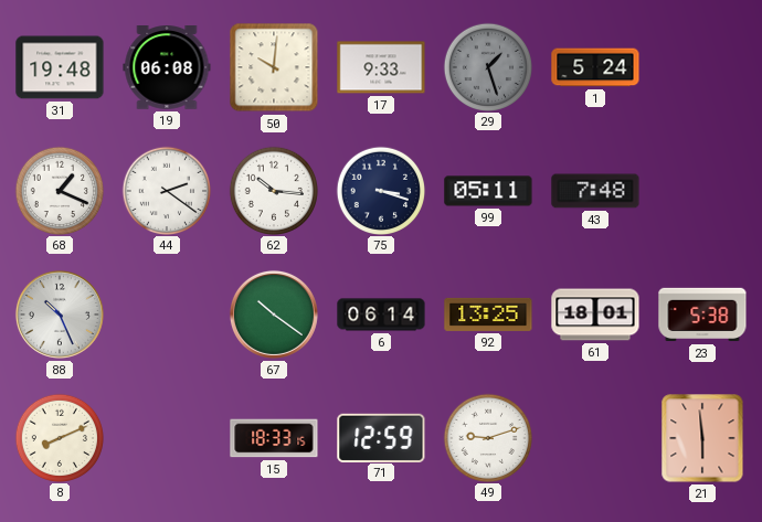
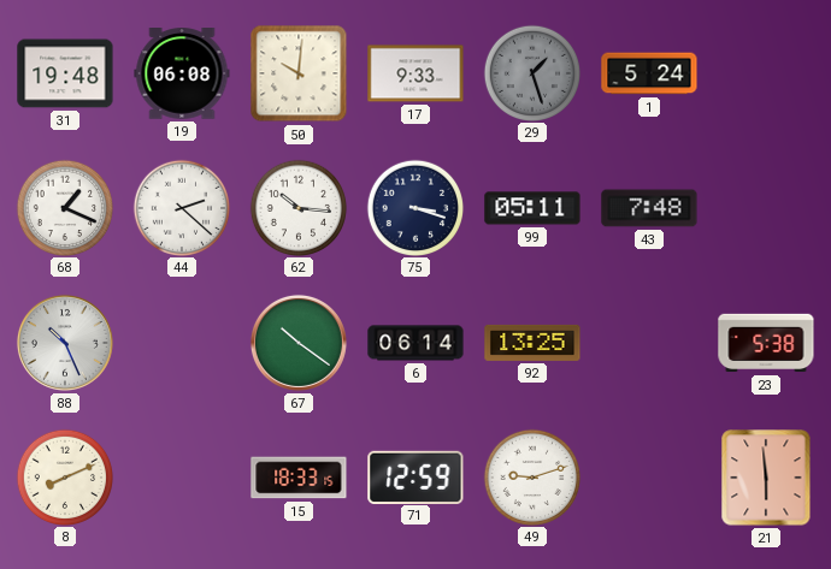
44: 2:21 -> 2:22 (181, 207)
61: 18:01 -> none (595, 315)
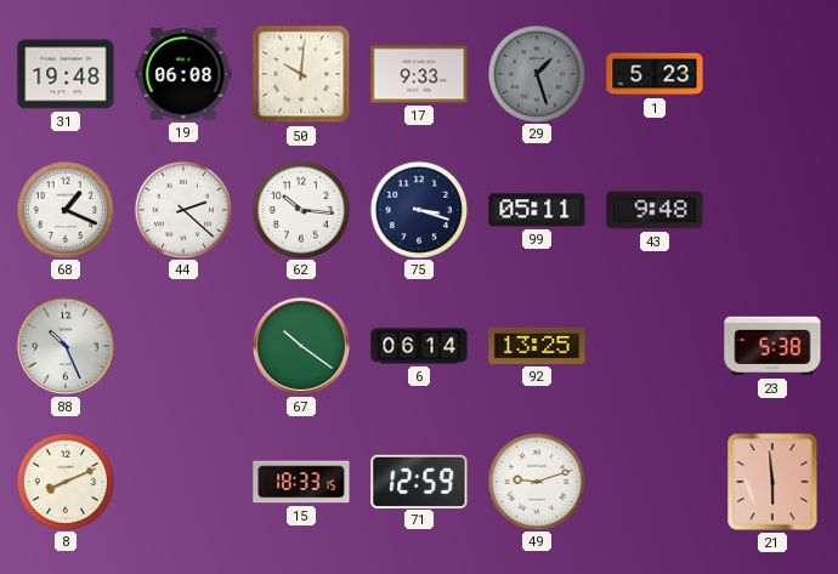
1: 5:24 -> 5:23 (655, 74)
43: 7:48 -> 9:48 (655, 210)
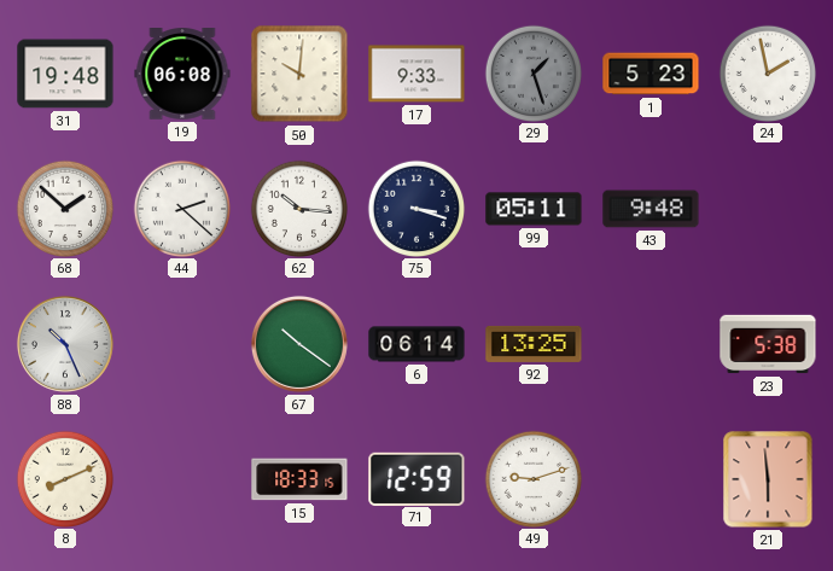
24: none -> 1:58 (767, 72)
68: 1:19 -> 1:52 (64, 208)
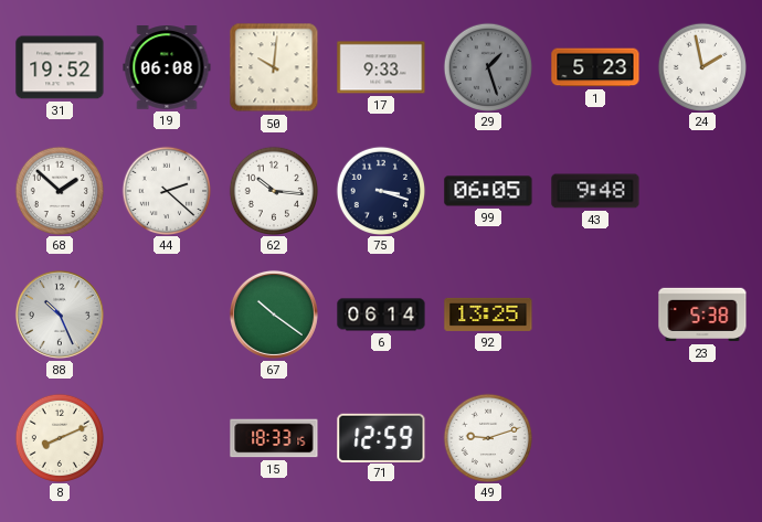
31: 19:48 -> 19:52 (60, 67)
99: 05:11 -> 06:05 (488, 191)
21: 5:59 -> none (768, 479)
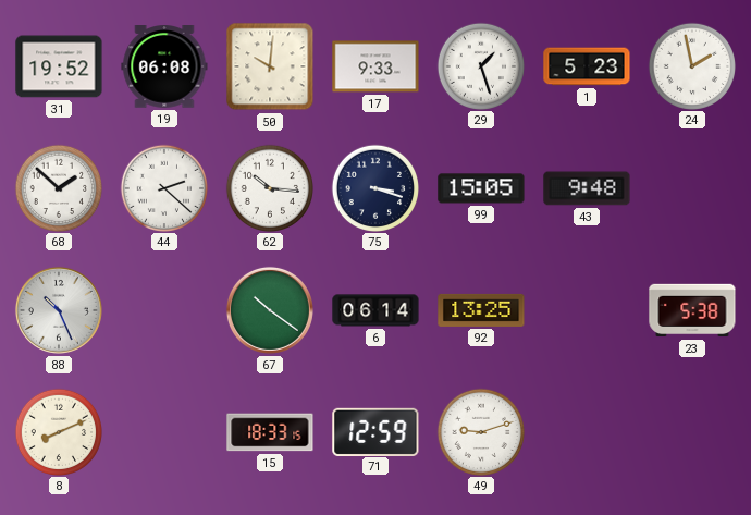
29 dial: grey -> white (480, 65)
99: 06:05 -> 15:05 (481, 188)
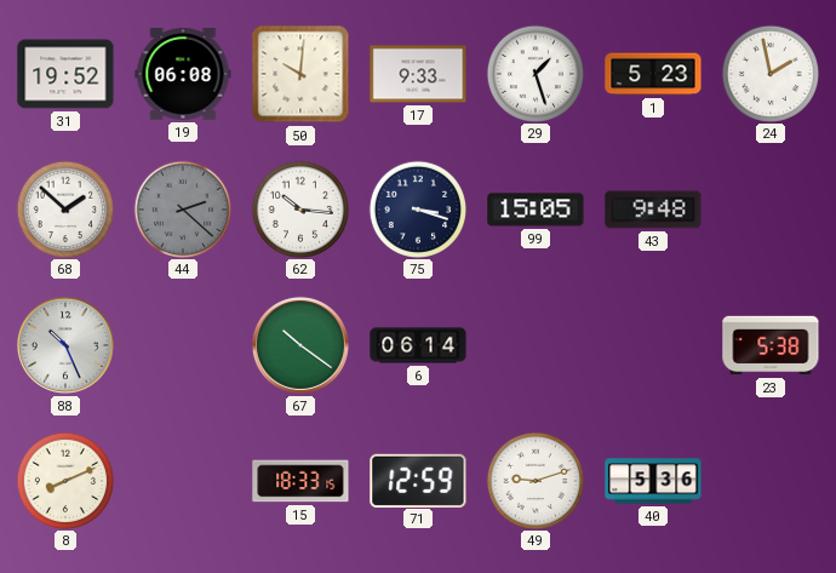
44 dial: white -> grey (182, 208)
92: 13:25 -> none (481, 310)
40: none -> 5:36 (653, 481)
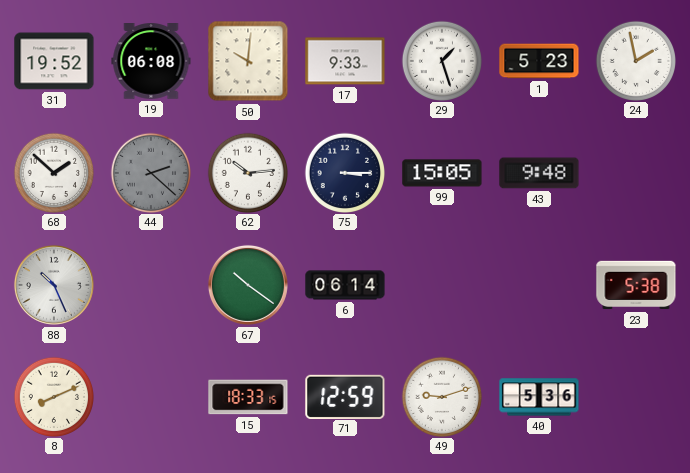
62: 10:16 -> 10:14 (247, 172)
75: 3:18 -> 3:15 (344, 172)
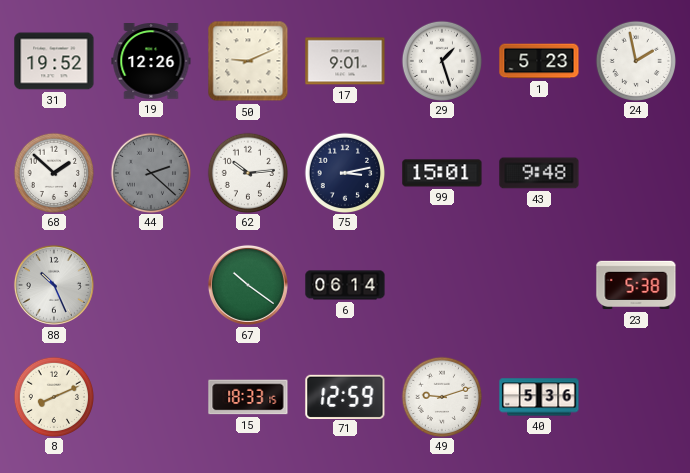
19: 06:08 -> 12:26 (151, 61)
50: 10:01 -> 9:11 (248, 61)
17: 9:33 -> 9:01 (345, 61)
75: 3:15 -> 3:13 (344, 172)
99: 15:05 -> 15:01 (442, 173)
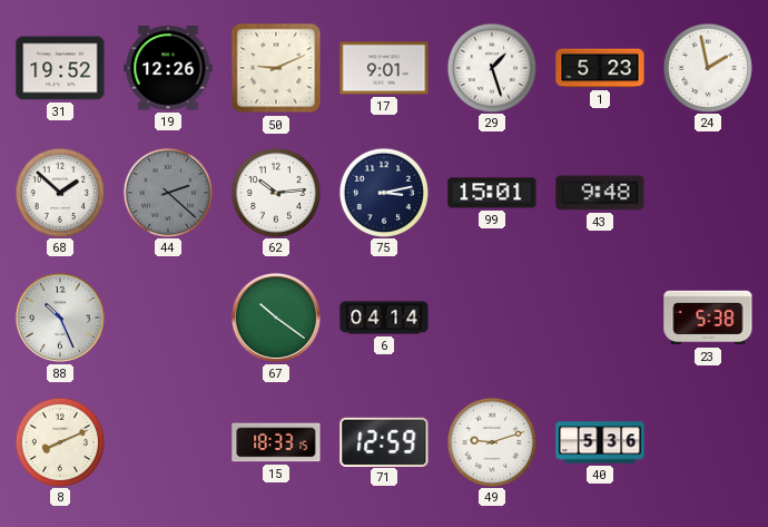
6: 06:14 -> 04:14 (384, 318)
